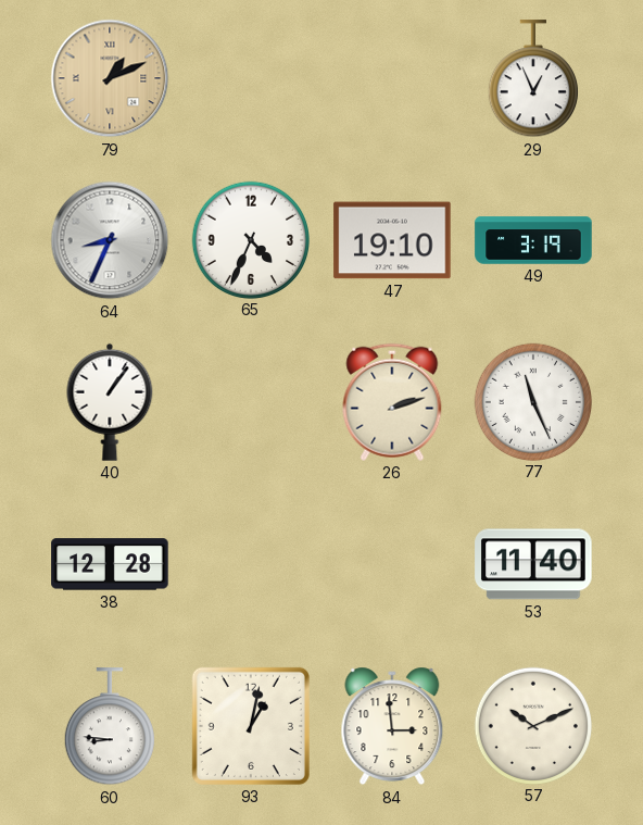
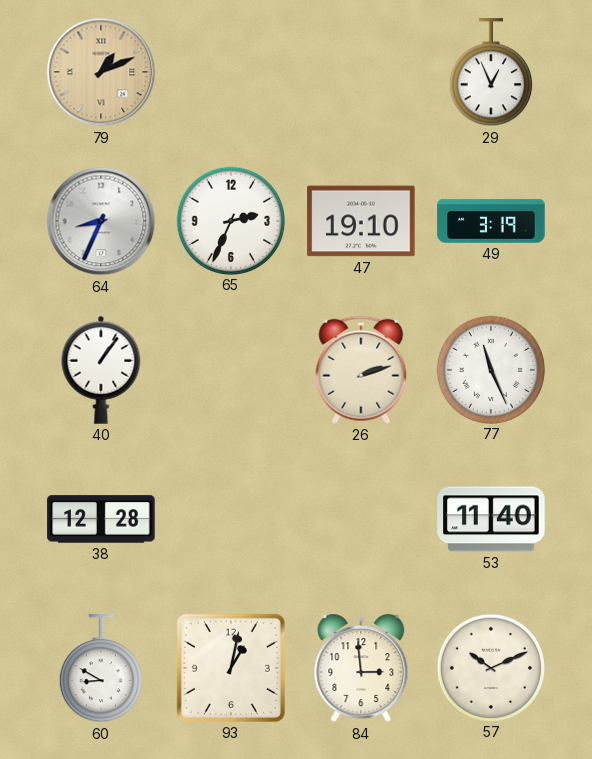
65: 4:34 -> 2:34 (230, 220)
60: 8:46 -> 8:50 (100, 669)
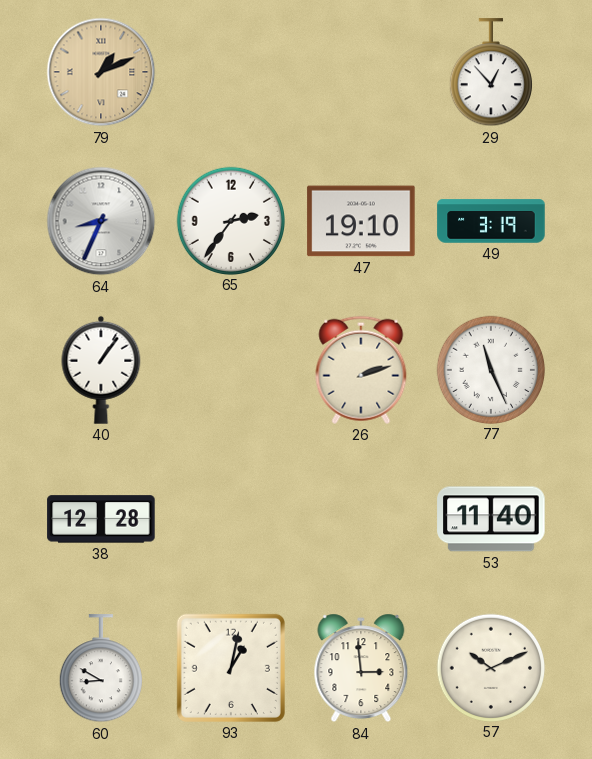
29: 12:56 -> 12:53 (490, 73)
65: 2:34 -> 2:36 (230, 220)
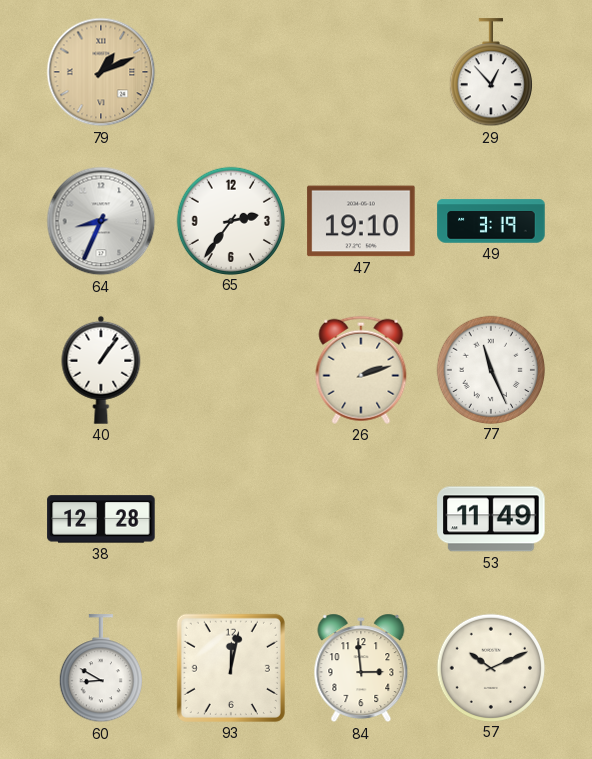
53: 11:40 -> 11:49 (491, 519)
93: 1:02 -> 12:02 (231, 668)
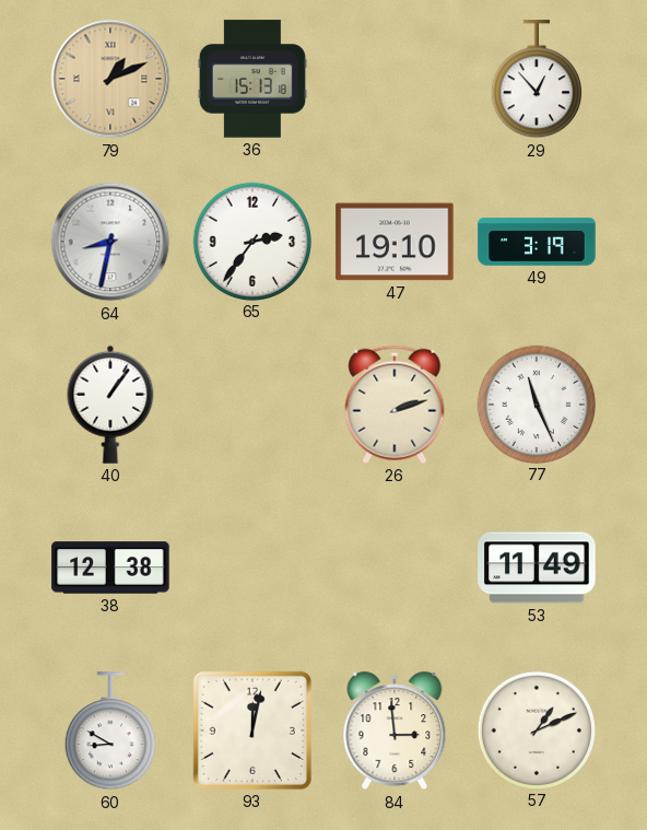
36: none -> 15:13 (252, 79)
64: 8:34 -> 8:32 (110, 242)
38: 12:28 -> 12:38 (110, 568)
57: 10:11 -> 1:11 (536, 729)
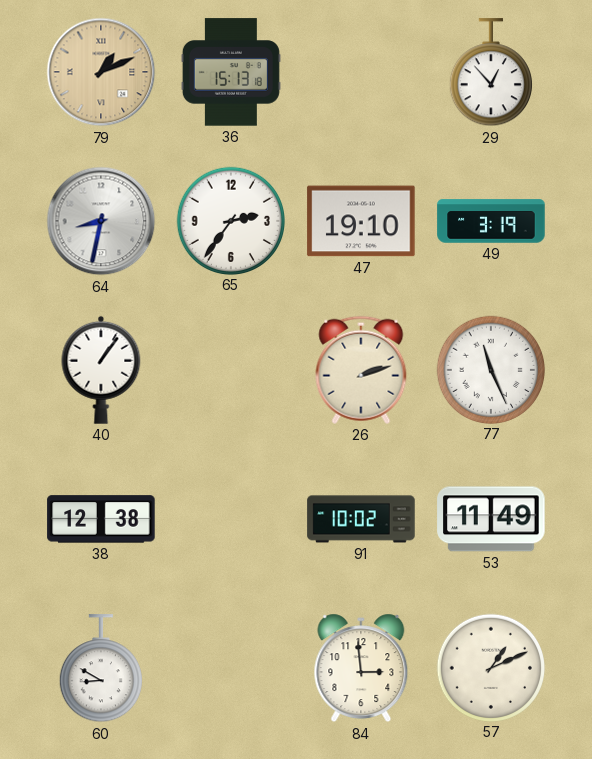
91: none -> 10:02 (361, 519)
93: 12:02 -> none (252, 730)
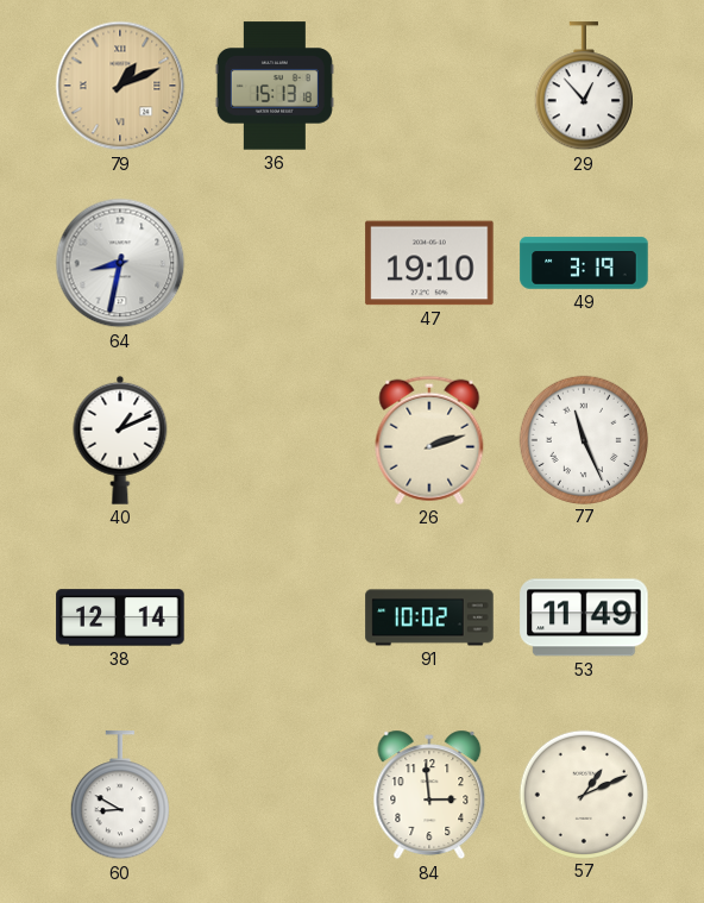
65: 2:36 -> none (230, 220)
40: 1:06 -> 1:11 (120, 440)
38: 12:38 -> 12:14 (120, 617)
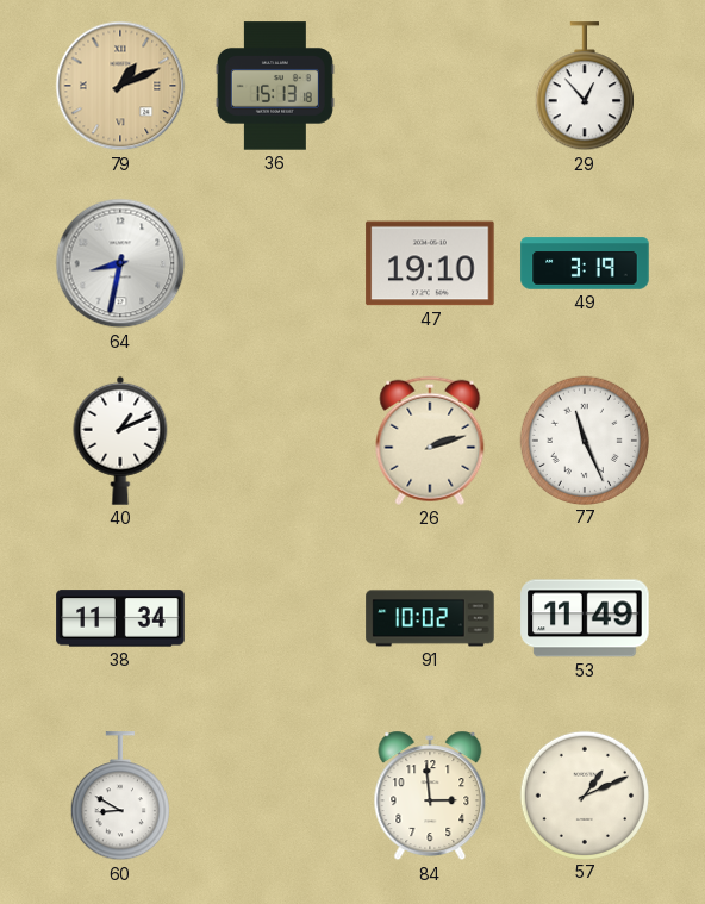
38: 12:14 -> 11:34 (120, 618)
